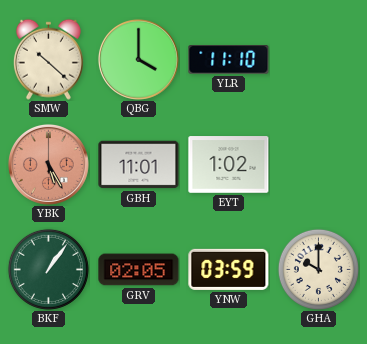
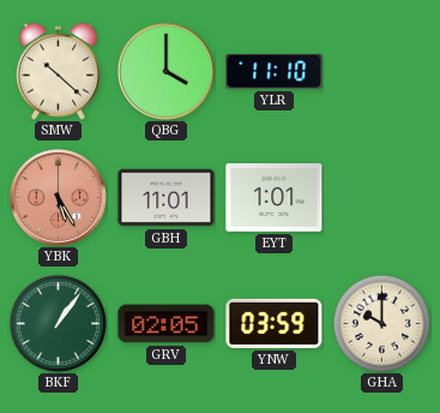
EYT: 1:02 -> 1:01 (275, 198)
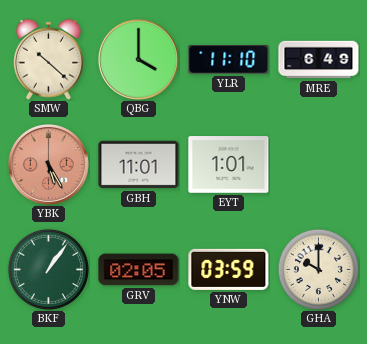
MRE: none -> 6:49 (319, 60)
